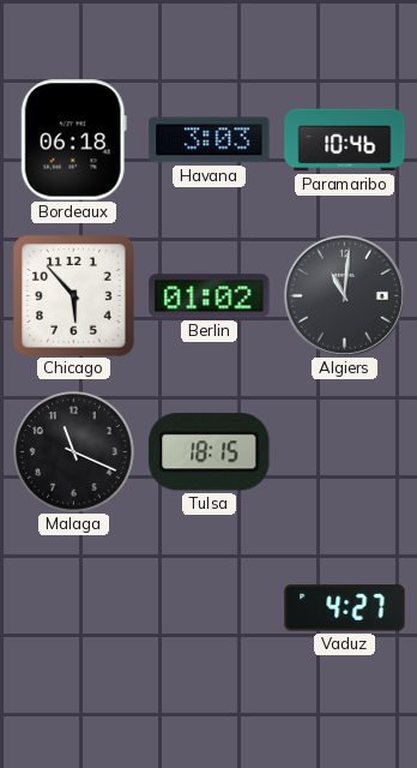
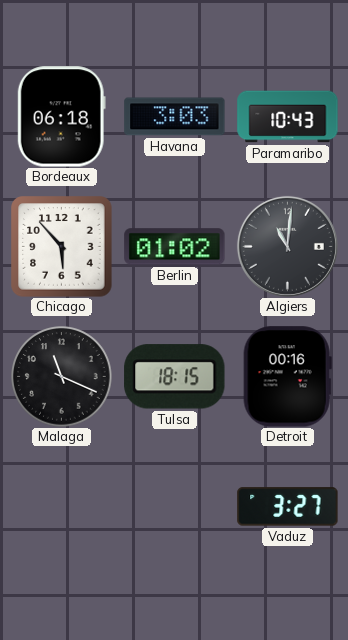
Paramaribo: 10:46 -> 10:43 (288, 117)
Detroit: none -> 00:16 (287, 377)
Vaduz: 4:27 -> 3:27 (288, 507)
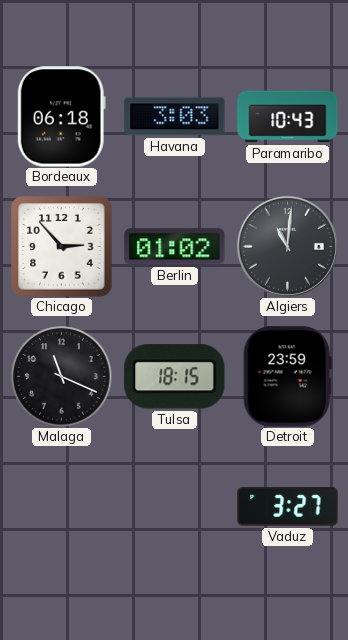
Chicago: 5:53 -> 2:53 (62, 247)
Detroit: 00:16 -> 23:59 (287, 377)
